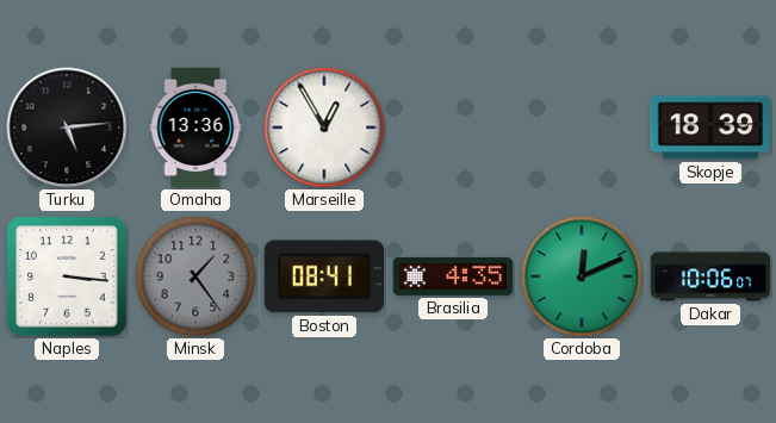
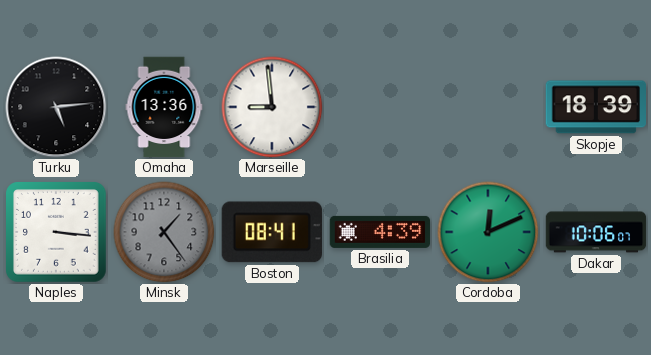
Marseille: 12:55 -> 8:59 (272, 107)
Brasilia: 4:35 -> 4:39 (380, 232)
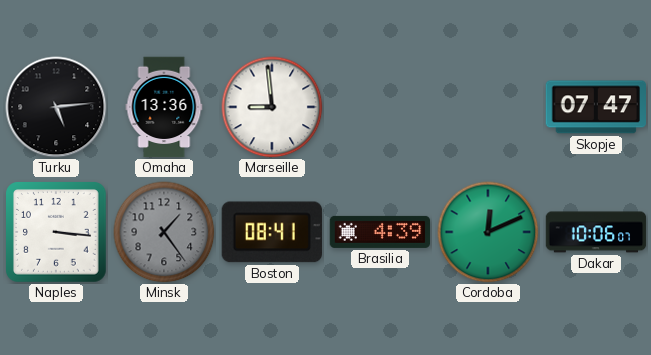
Skopje: 18:39 -> 07:47 (595, 107)
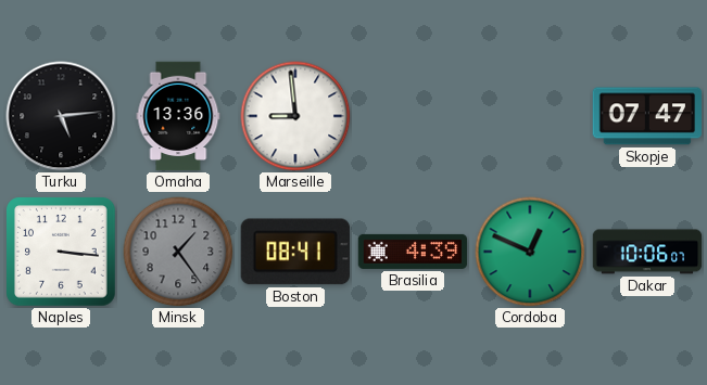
Cordoba: 12:11 -> 12:49 (530, 252)
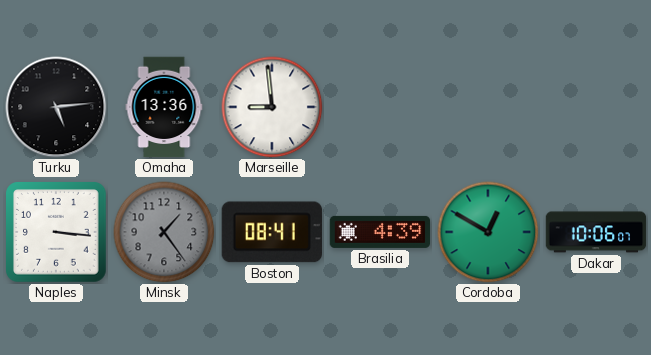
Skopje: 07:47 -> none (646, 116)
Cordoba: 12:49 -> 12:50 (488, 232)
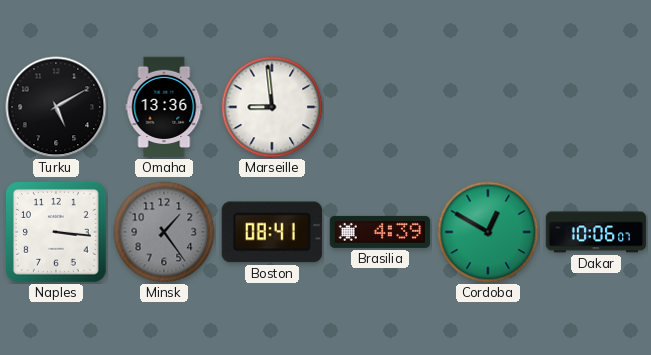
Turku: 5:14 -> 5:10 (56, 107)
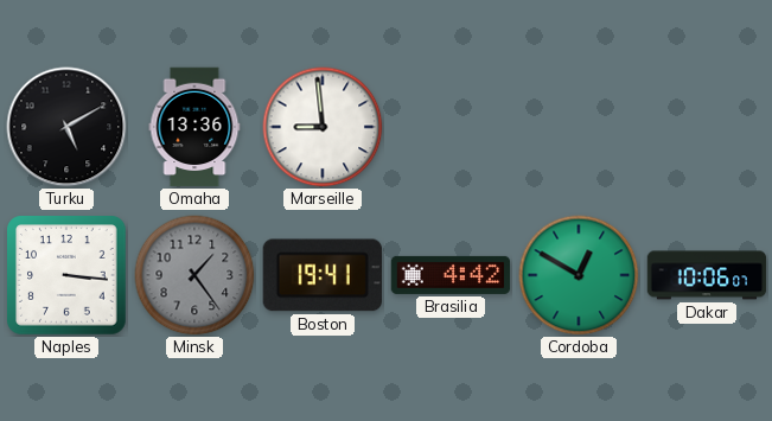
Boston: 08:41 -> 19:41 (323, 275)
Brasilia: 4:39 -> 4:42 (451, 275)
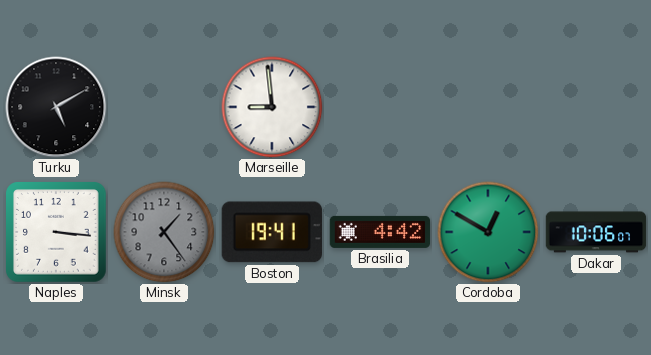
Omaha: 13:36 -> none (194, 127)
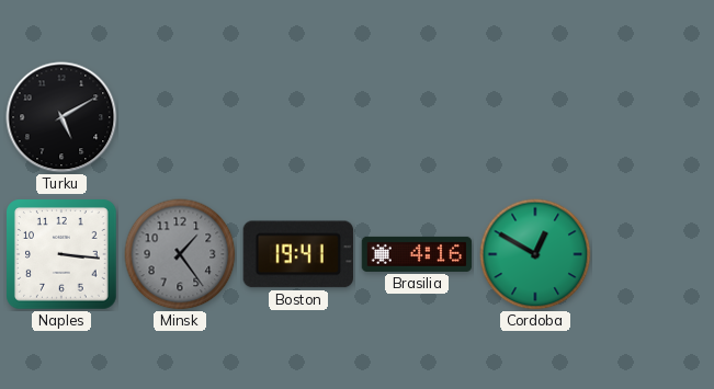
Marseille: 8:59 -> none (272, 107)
Brasilia: 4:42 -> 4:16 (417, 254)
Dakar: 10:06 -> none (596, 232)
